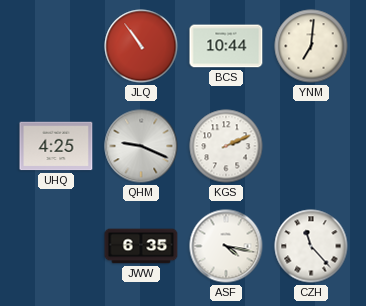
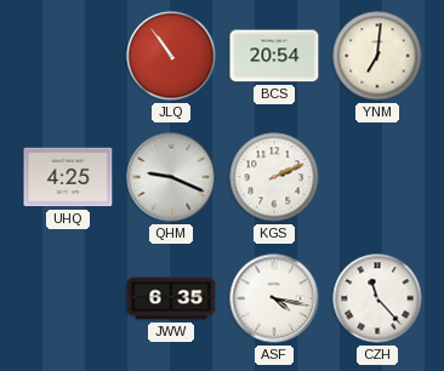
BCS: 10:44 -> 20:54 (274, 56)
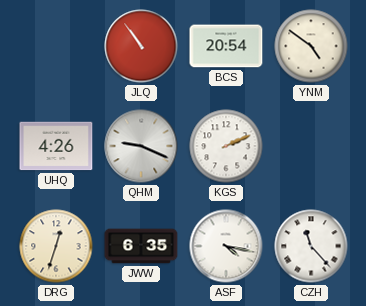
YNM: 7:01 -> 4:51 (311, 46)
UHQ: 4:25 -> 4:26 (56, 146)
DRG: none -> 12:33 (56, 246)
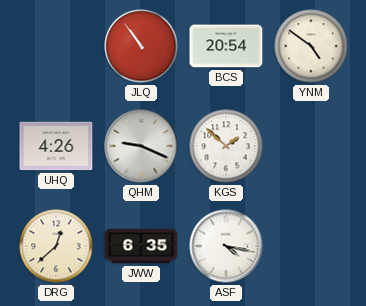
KGS: 2:11 -> 1:52 (226, 146)
DRG: 12:33 -> 12:38 (56, 246)
CZH: 11:23 -> none (311, 246)
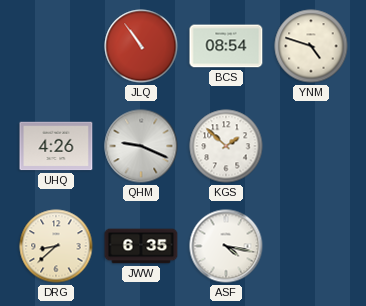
BCS: 20:54 -> 08:54 (226, 46)
YNM: 4:51 -> 4:48 (311, 46)
DRG: 12:38 -> 8:38 (56, 246)
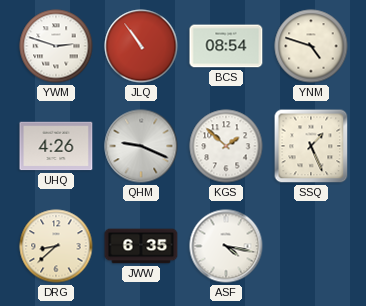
YWM: none -> 2:48 (56, 46)
SSQ: none -> 1:26 (311, 146)
